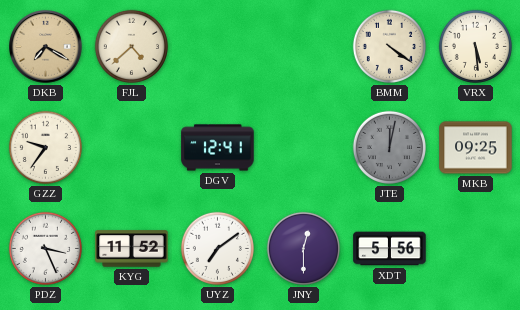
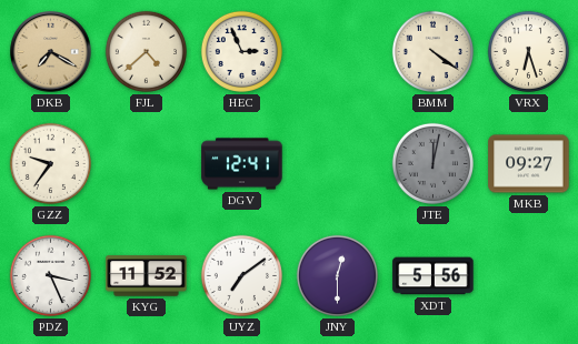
HEC: none -> 2:56 (241, 51)
VRX: 5:29 -> 6:27 (528, 51)
MKB: 09:25 -> 09:27 (529, 164)
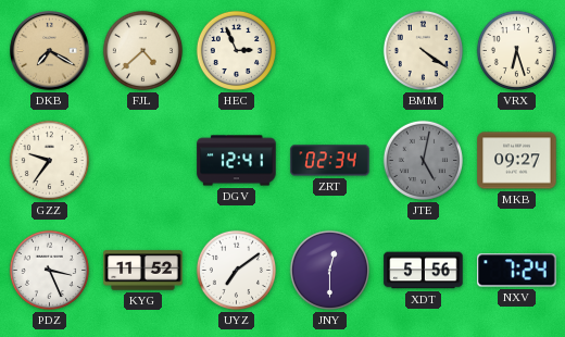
ZRT: none -> 02:34 (330, 161)
JTE: 12:02 -> 5:02 (423, 160)
NXV: none -> 7:24 (517, 271)
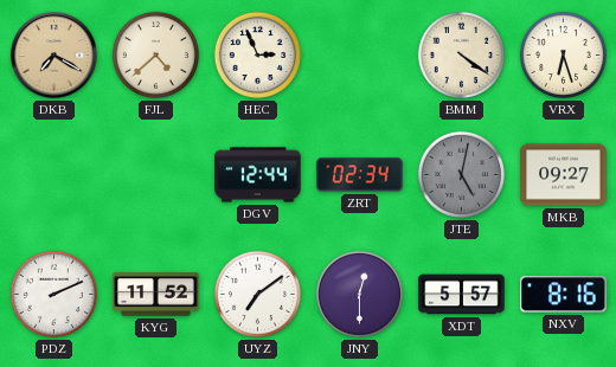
GZZ: 9:36 -> none (49, 160)
DGV: 12:41 -> 12:44 (258, 175)
PDZ: 3:26 -> 2:11 (53, 294)
XDT: 5:56 -> 5:57 (462, 295)
NXV: 7:24 -> 8:16 (564, 295)
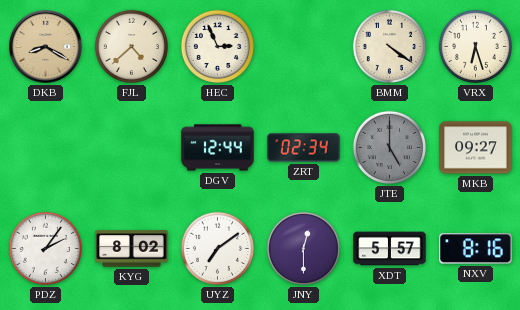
DKB: 7:20 -> 8:20 (46, 47)
JTE: 5:02 -> 5:00 (389, 147)
PDZ: 2:11 -> 2:06 (45, 248)
KYG: 11:52 -> 8:02 (132, 249)
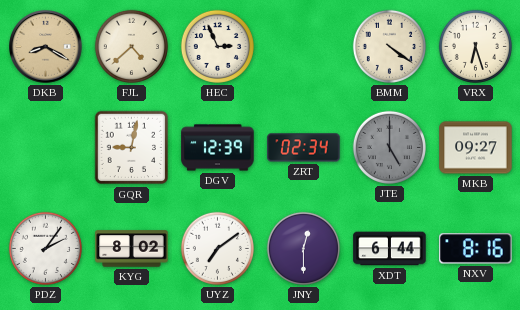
GQR: none -> 9:02 (132, 148)
DGV: 12:44 -> 12:39 (218, 148)
XDT: 5:57 -> 6:44 (390, 249)
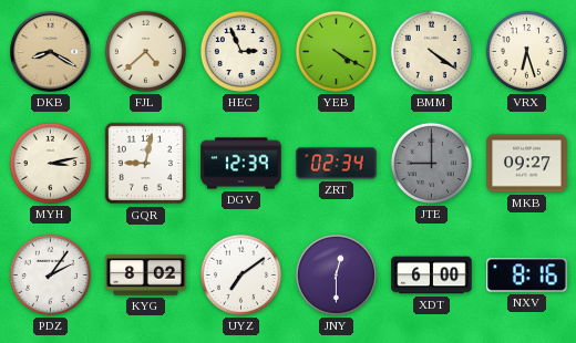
YEB: none -> 4:20 (336, 51)
MYH: none -> 3:13 (50, 163)
JTE: 5:00 -> 9:00 (431, 163)
XDT: 6:44 -> 6:00 (432, 276)
